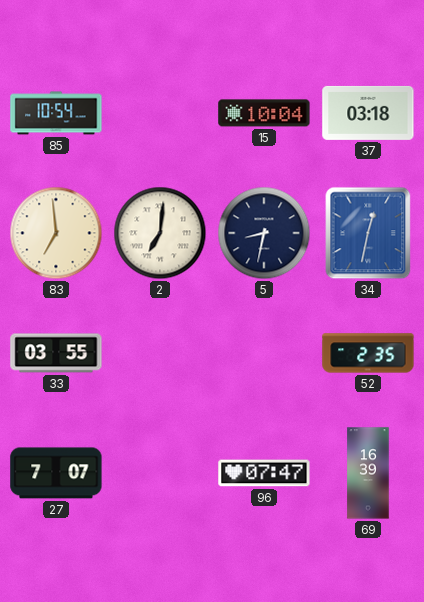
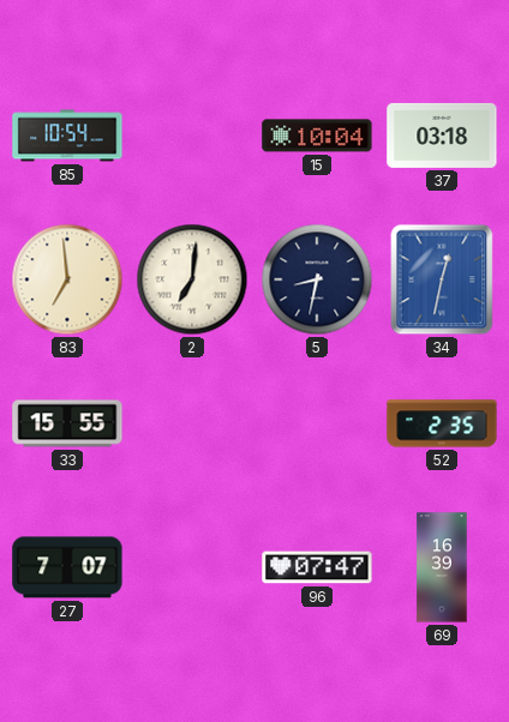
33: 03:55 -> 15:55 (67, 423)
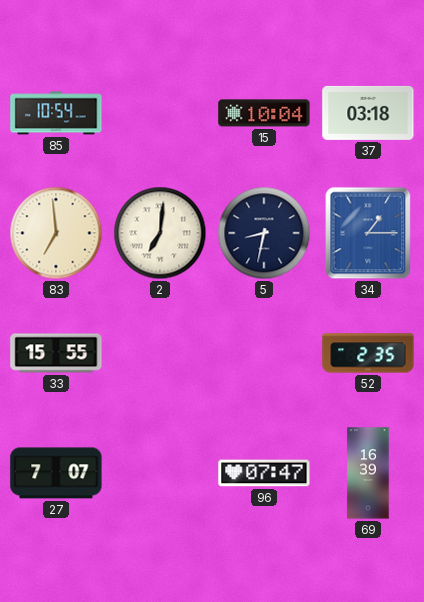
34: 12:32 -> 1:15 (368, 233)
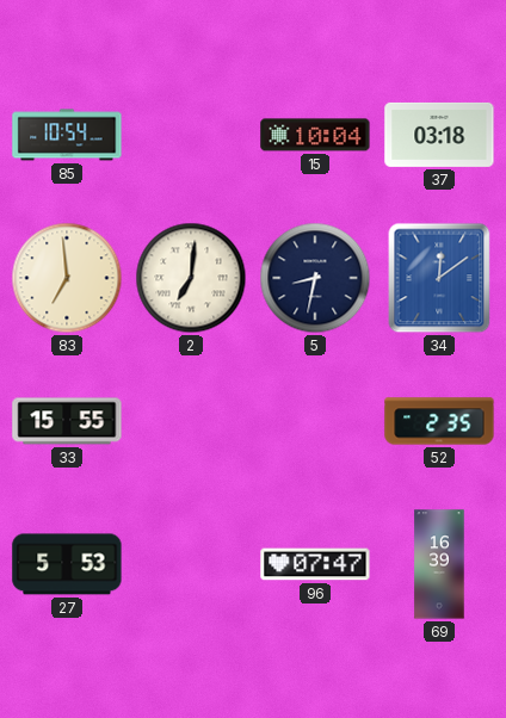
34: 1:15 -> 12:09 (439, 278)
27: 7:07 -> 5:53 (67, 564)
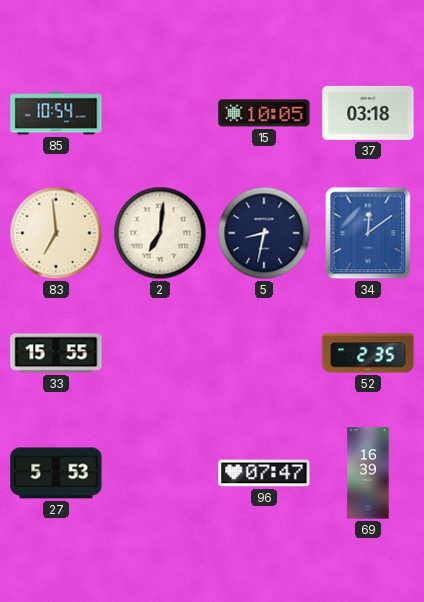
15: 10:04 -> 10:05 (264, 113)
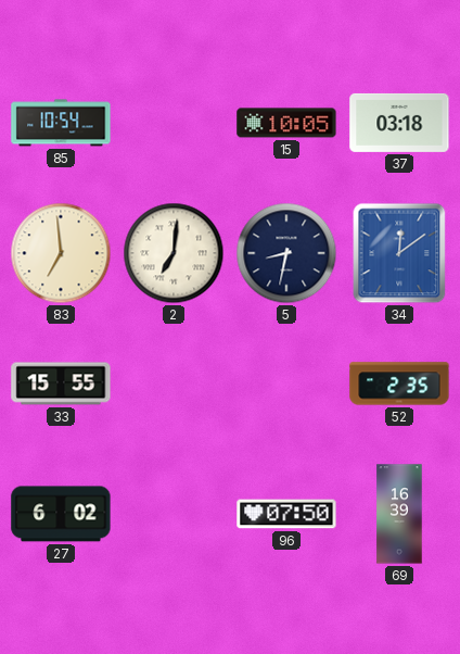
27: 5:53 -> 6:02 (61, 514)
96: 07:47 -> 07:50 (286, 514)
